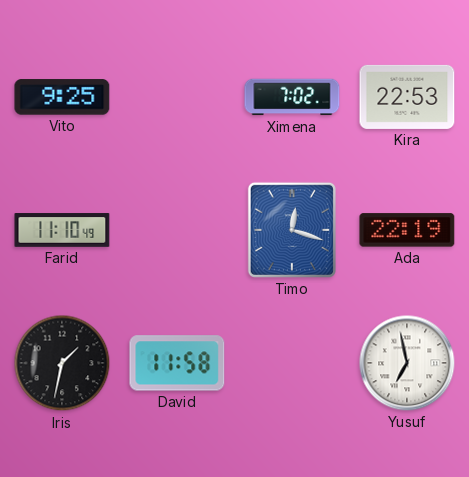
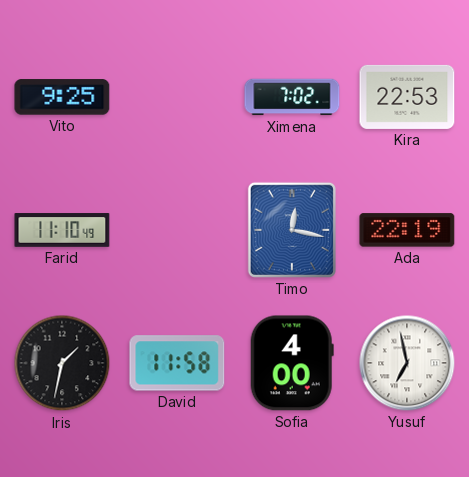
Timo: 12:18 -> 12:17 (292, 230)
Sofia: none -> 4:00 (292, 363)
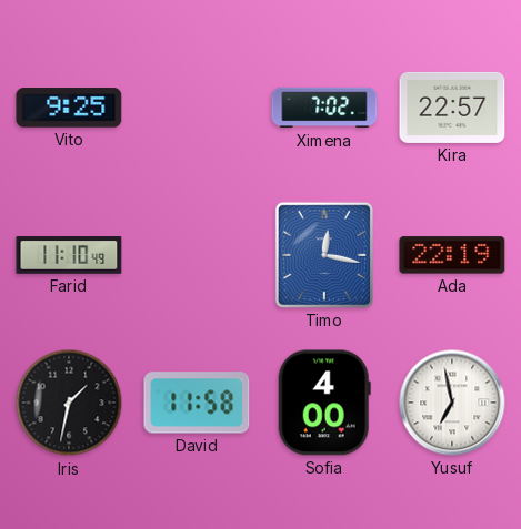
Kira: 22:53 -> 22:57 (452, 108)
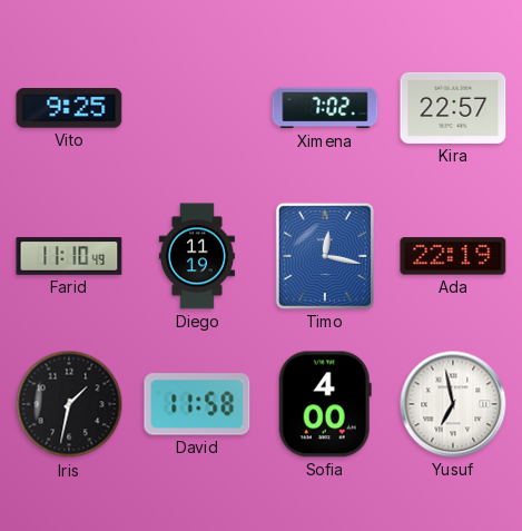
Diego: none -> 11:19 (197, 256)
